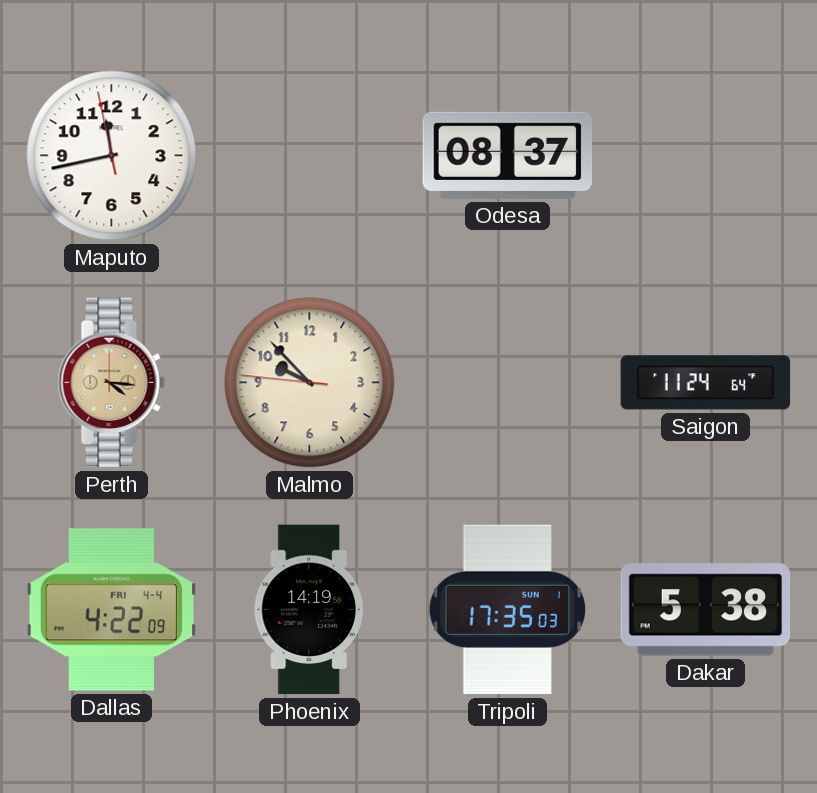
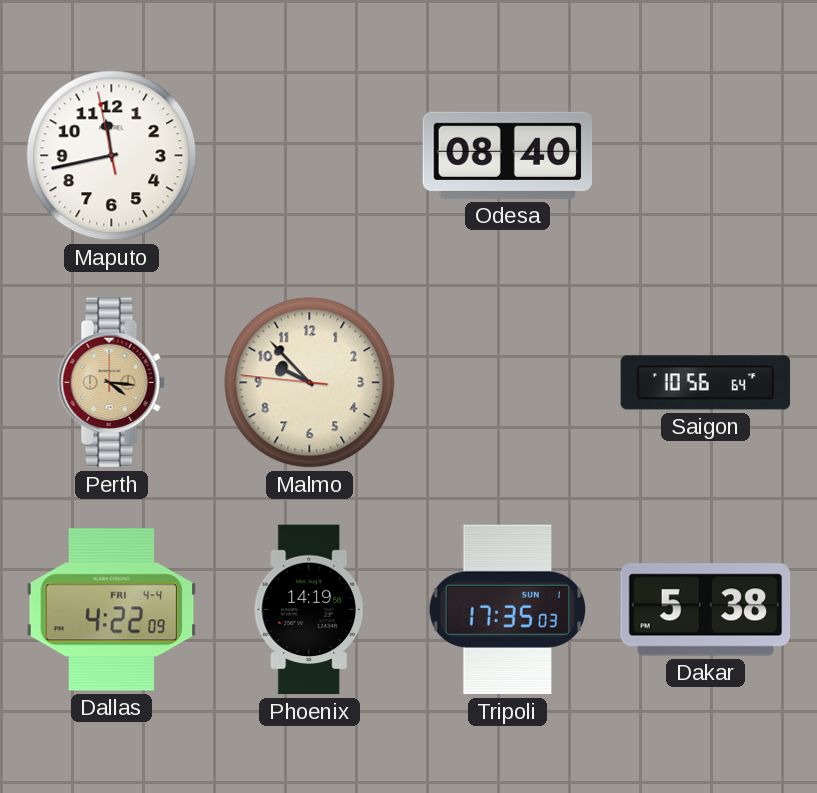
Odesa: 08:37 -> 08:40 (508, 155)
Saigon: 11:24 -> 10:56 (706, 383)
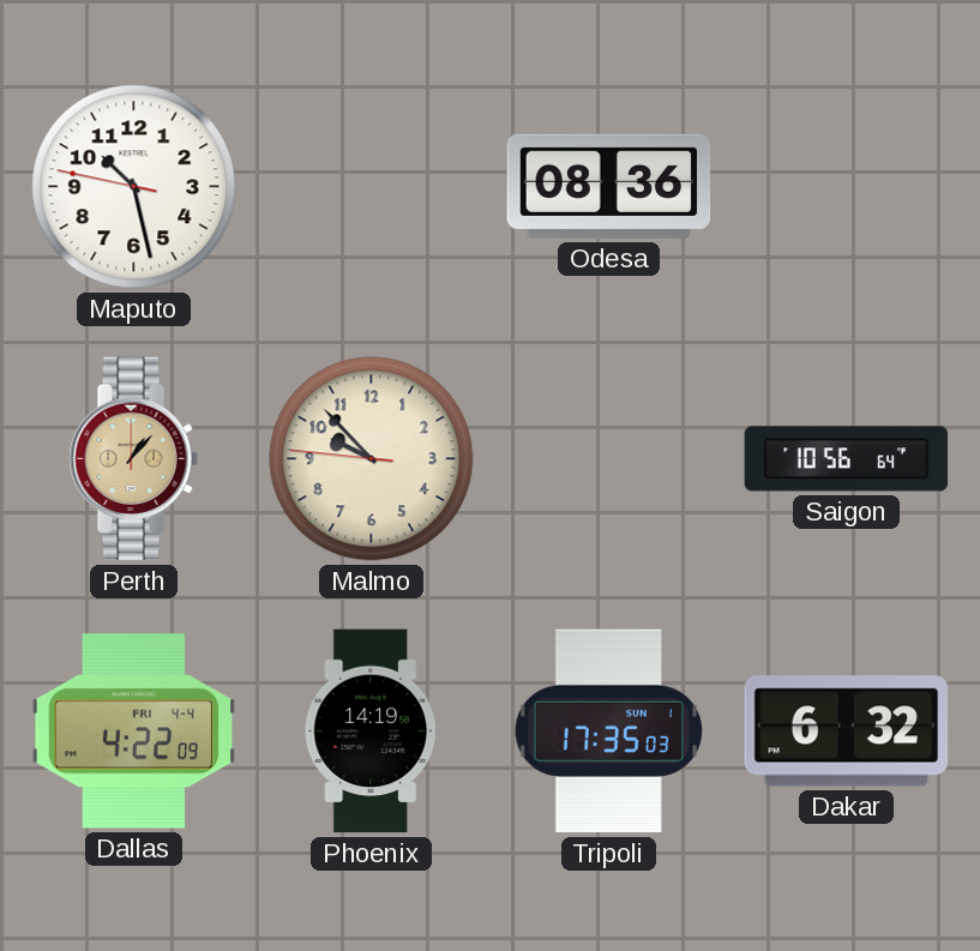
Maputo: 11:42 -> 10:27 (134, 187)
Odesa: 08:40 -> 08:36 (609, 186)
Perth: 4:16 -> 1:07 (133, 459)
Dakar: 5:38 -> 6:32 (847, 732)
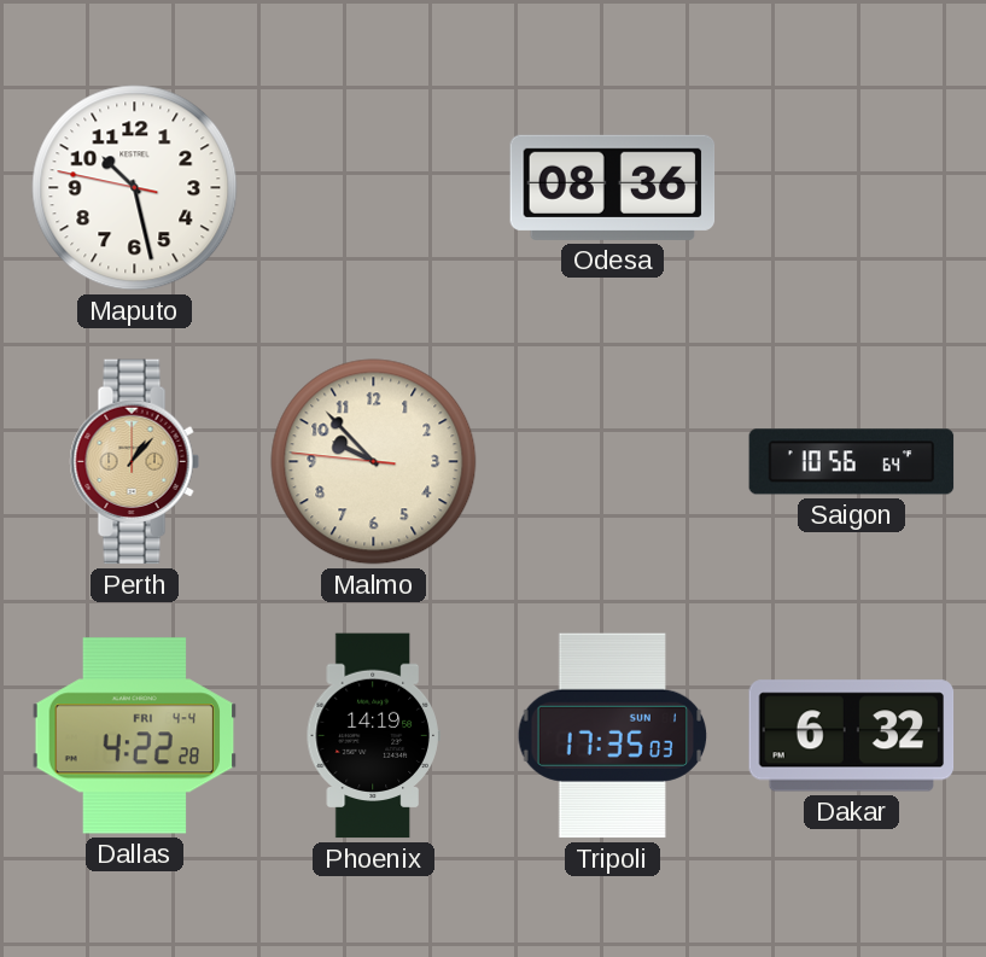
Dallas: 4:22:09 -> 4:22:28 (135, 736)
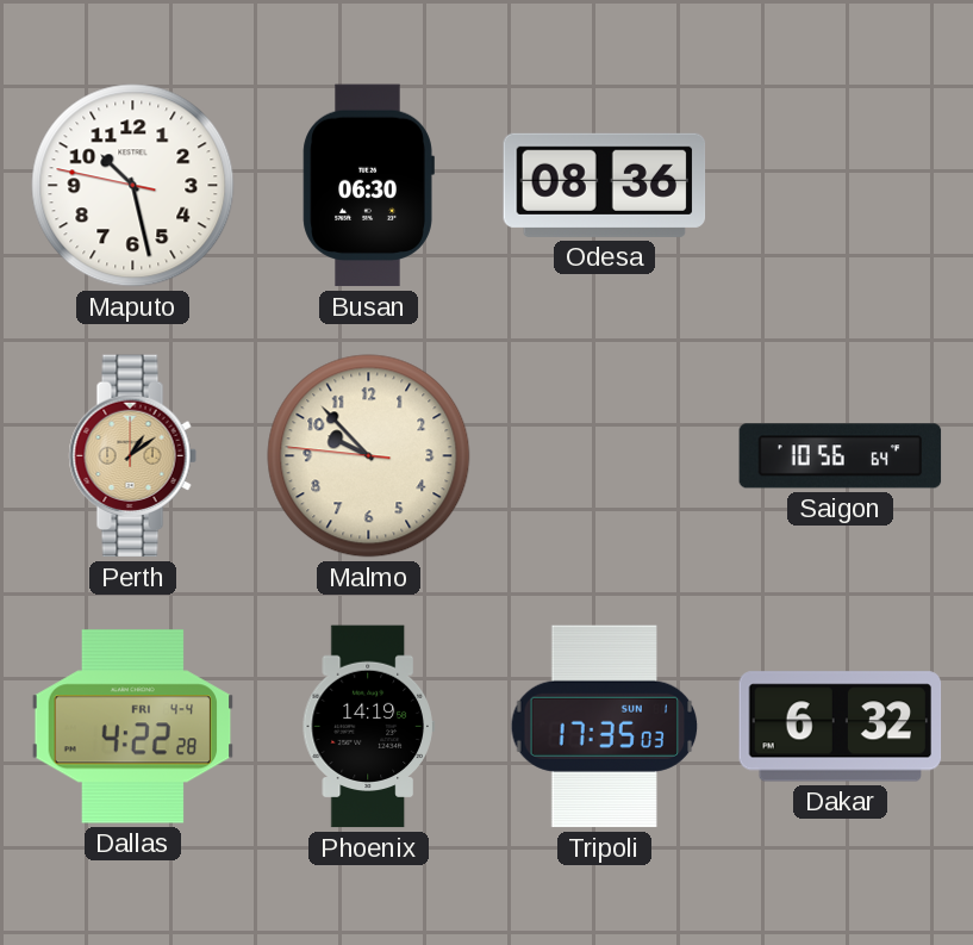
Busan: none -> 06:30 (368, 186)
Perth: 1:07 -> 1:09 (132, 456)
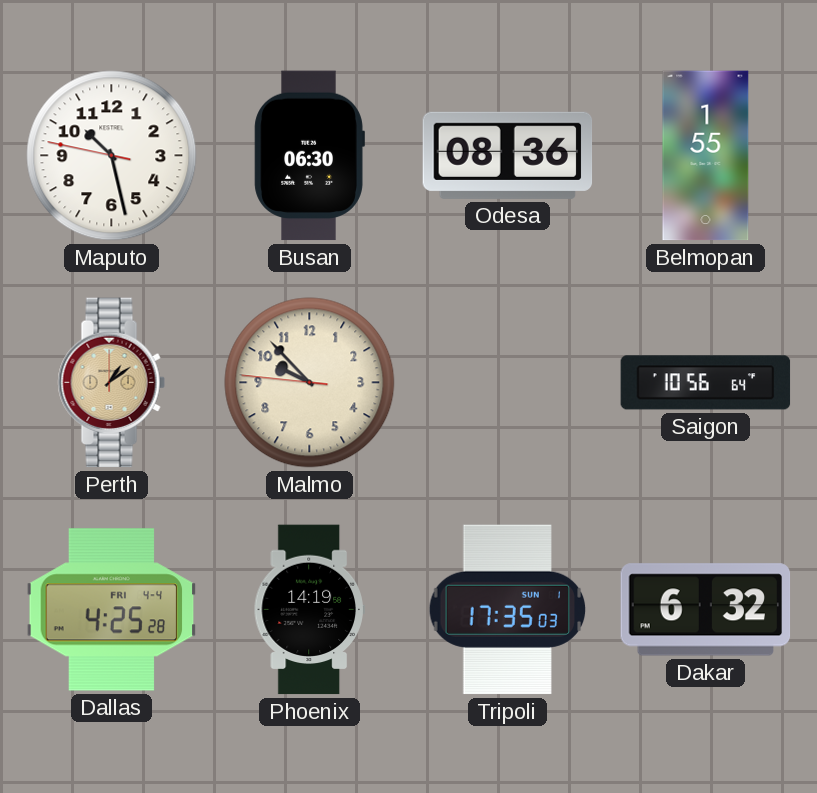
Belmopan: none -> 1:55 (706, 156)
Dallas: 4:22 -> 4:25 (112, 610)
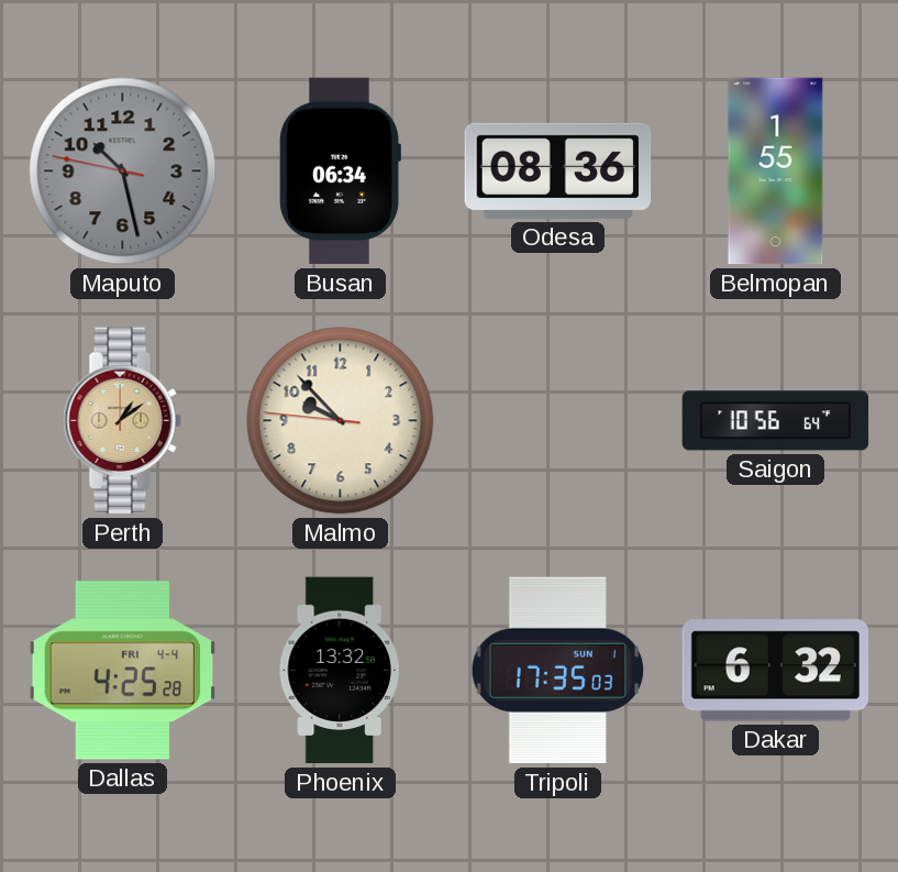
Maputo dial: white -> grey (123, 172)
Busan: 06:30 -> 06:34 (340, 172)
Phoenix: 14:19 -> 13:32 (340, 671)
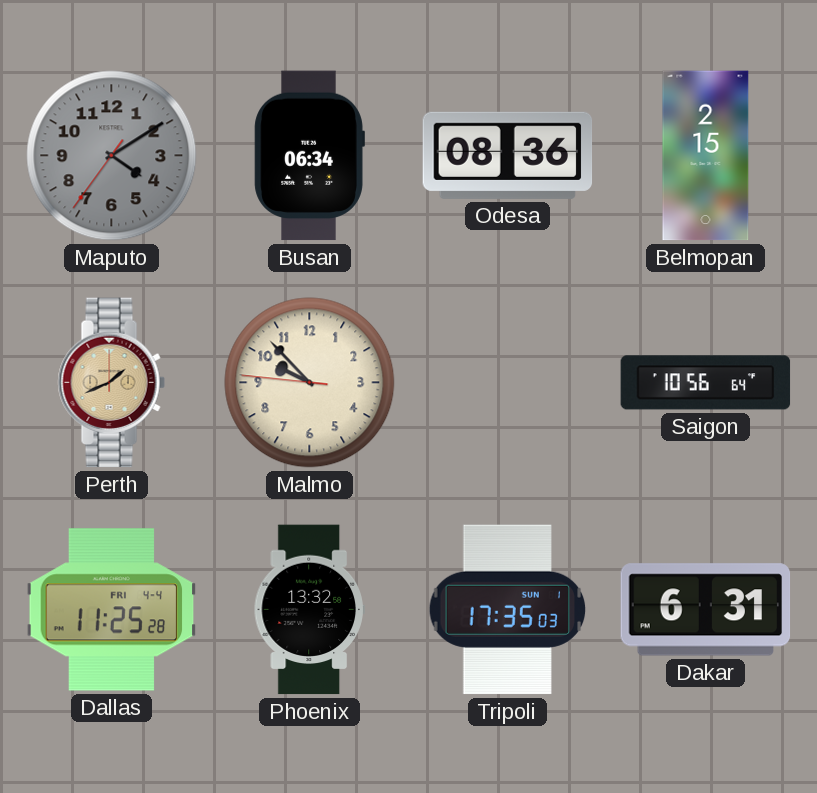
Maputo: 10:27 -> 4:09 (112, 156)
Belmopan: 1:55 -> 2:15 (706, 156)
Perth: 1:09 -> 1:41 (111, 383)
Dallas: 4:25 -> 11:25 (112, 610)
Dakar: 6:32 -> 6:31 (706, 610)
